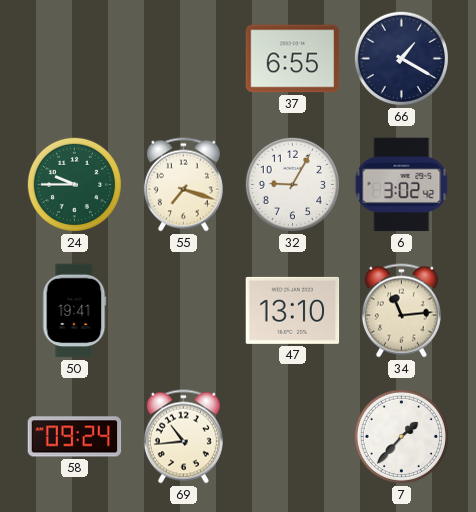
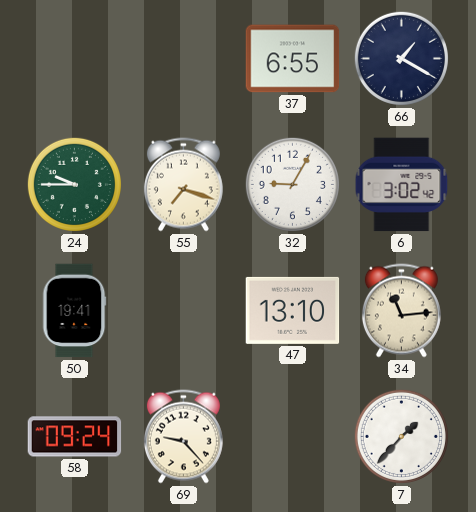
69: 10:44 -> 9:23 (183, 437)
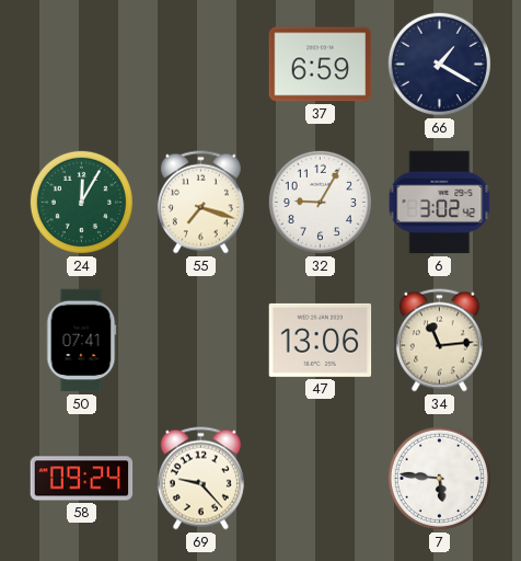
37: 6:55 -> 6:59 (321, 65)
24: 9:45 -> 12:05 (81, 202)
50: 19:41 -> 07:41 (81, 341)
47: 13:10 -> 13:06 (321, 340)
7: 1:37 -> 5:46 (439, 478)
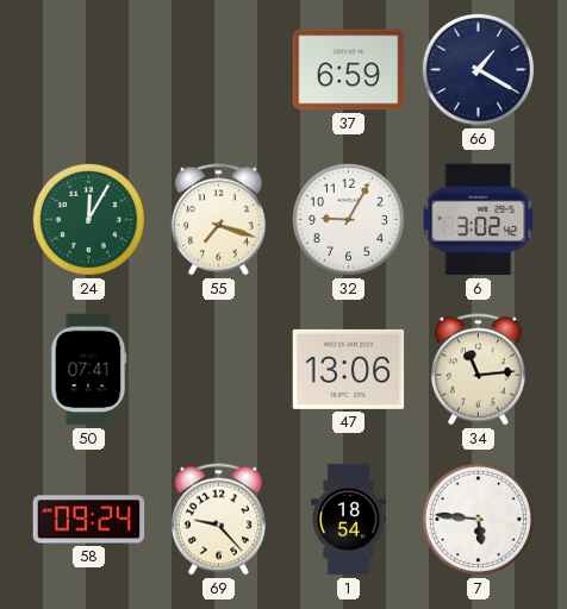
1: none -> 18:54 (349, 520)
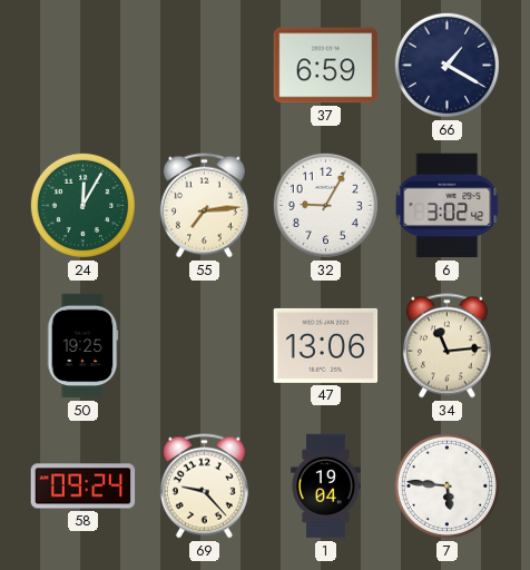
55: 7:18 -> 7:14 (204, 206)
50: 07:41 -> 19:25 (82, 346)
1: 18:54 -> 19:04 (326, 487)
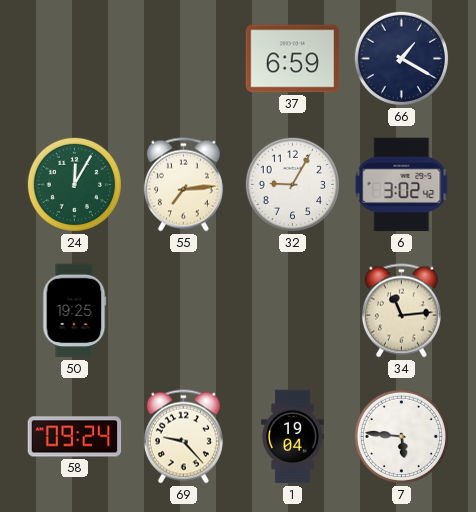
47: 13:06 -> none (326, 345)
